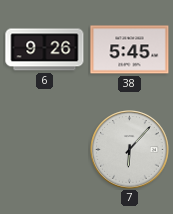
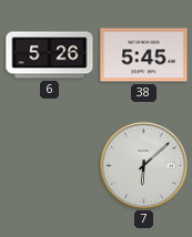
6: 9:26 -> 5:26 (50, 55)
7: 6:07 -> 6:08 (144, 166)
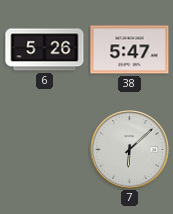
38: 5:45 -> 5:47 (130, 50)
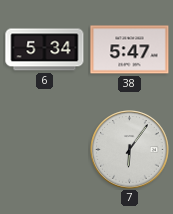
6: 5:26 -> 5:34 (45, 50)
7: 6:08 -> 6:06 (130, 150)
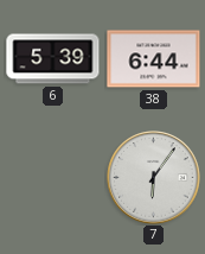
6: 5:34 -> 5:39 (53, 59)
38: 5:47 -> 6:44 (154, 59)
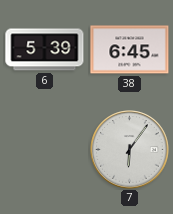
38: 6:44 -> 6:45 (130, 50)
